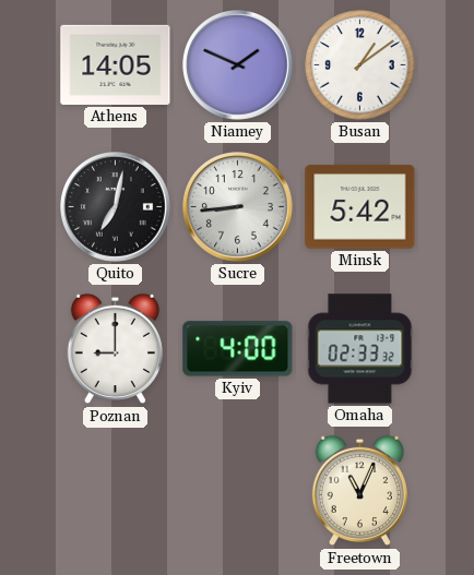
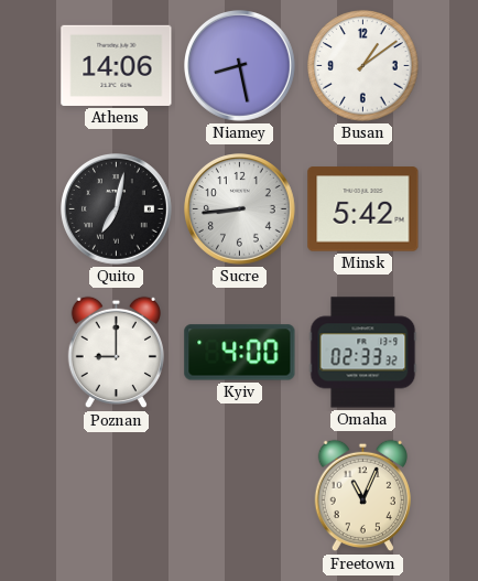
Athens: 14:05 -> 14:06 (117, 65)
Niamey: 1:49 -> 8:28 (240, 66)
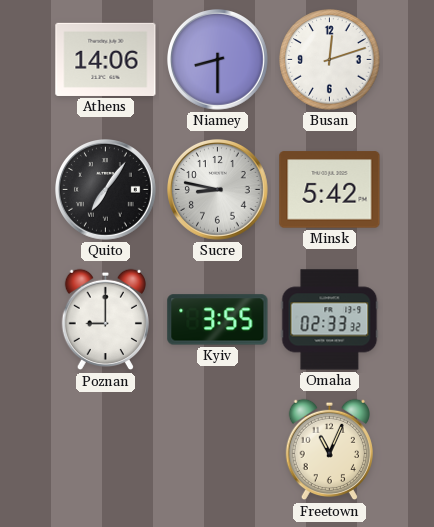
Niamey: 8:28 -> 8:30 (218, 60)
Busan: 1:09 -> 12:12 (330, 60)
Quito: 7:02 -> 7:06 (106, 190)
Sucre: 8:44 -> 8:47 (218, 190)
Kyiv: 4:00 -> 3:55 (218, 320)
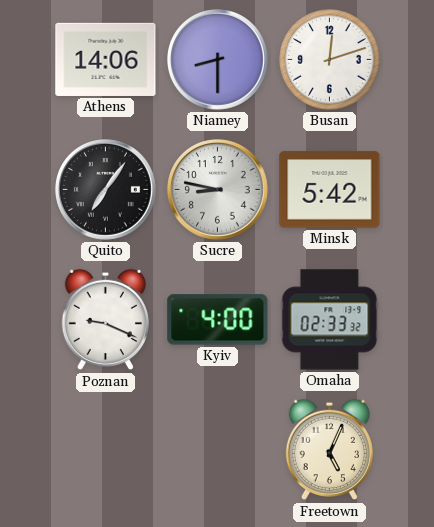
Poznan: 9:00 -> 9:19 (105, 320)
Kyiv: 3:55 -> 4:00 (218, 320)
Freetown: 11:04 -> 5:04 (329, 450)
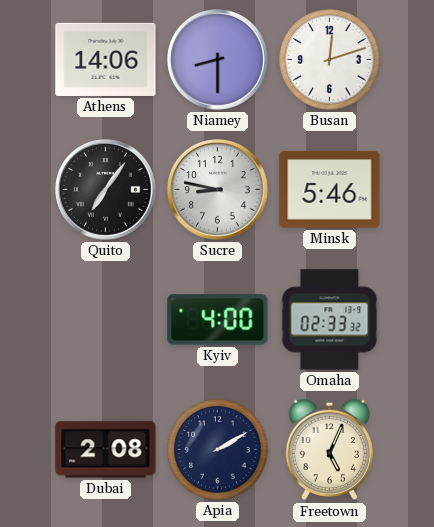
Minsk: 5:42 -> 5:46 (330, 190)
Poznan: 9:19 -> none (105, 320)
Dubai: none -> 2:08 (106, 450)
Apia: none -> 2:10 (218, 450)
